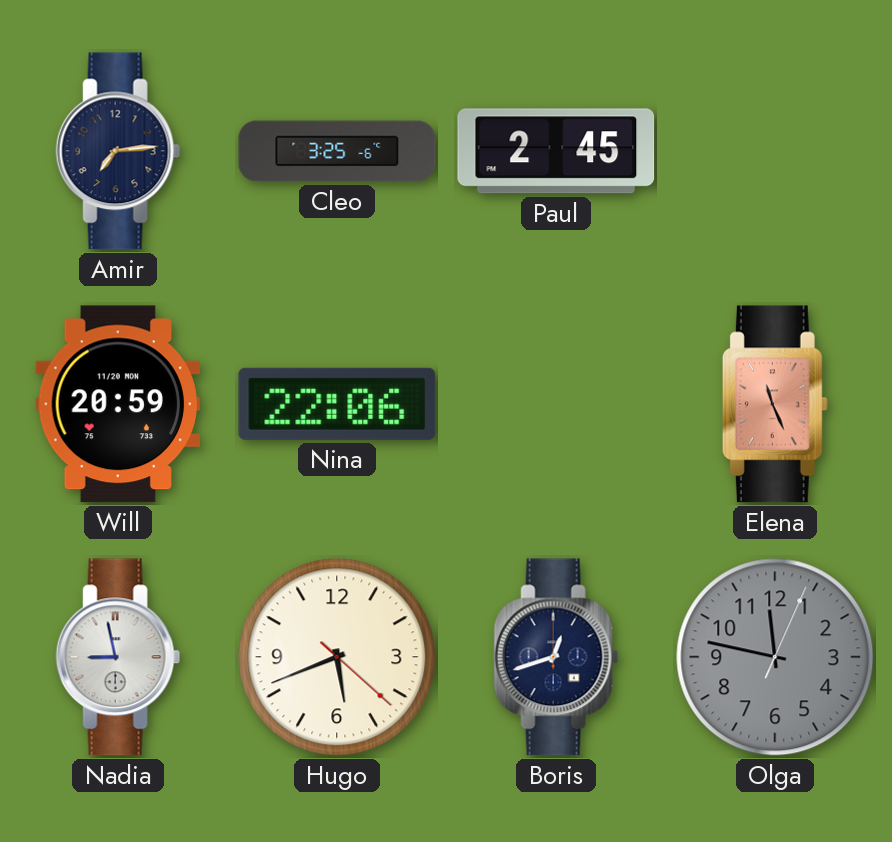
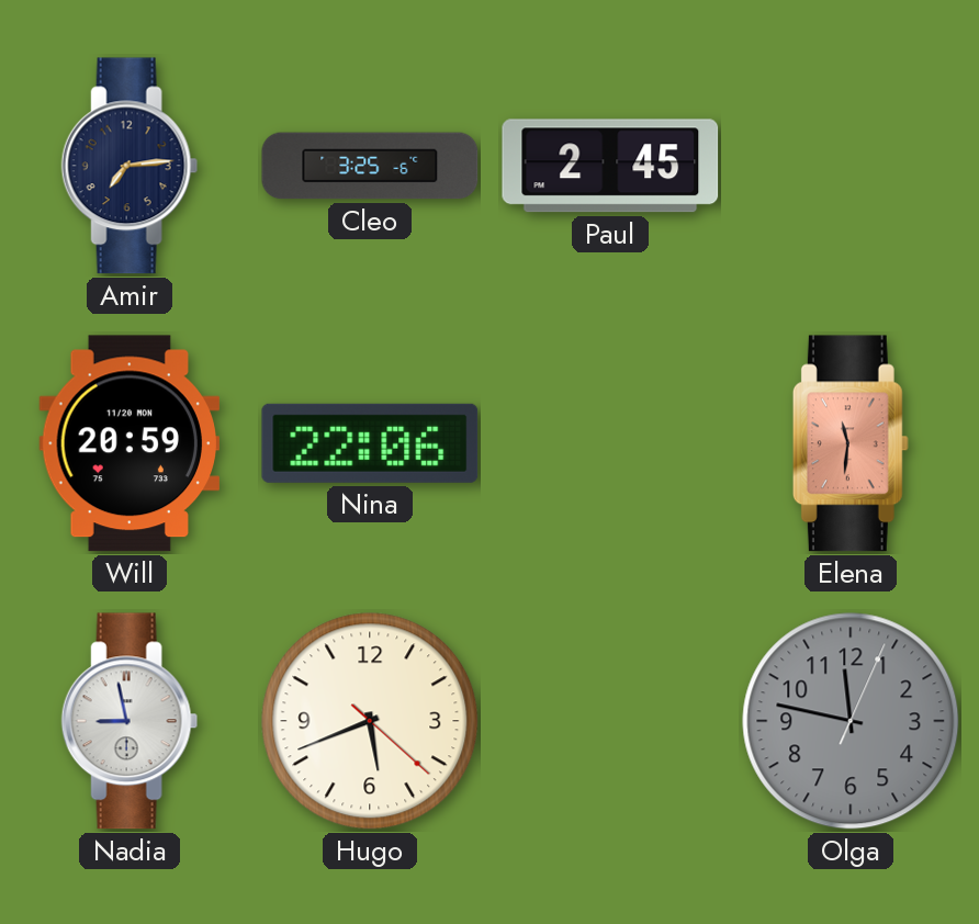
Elena: 11:26 -> 11:31 (851, 443)
Boris: 12:42 -> none (556, 657)
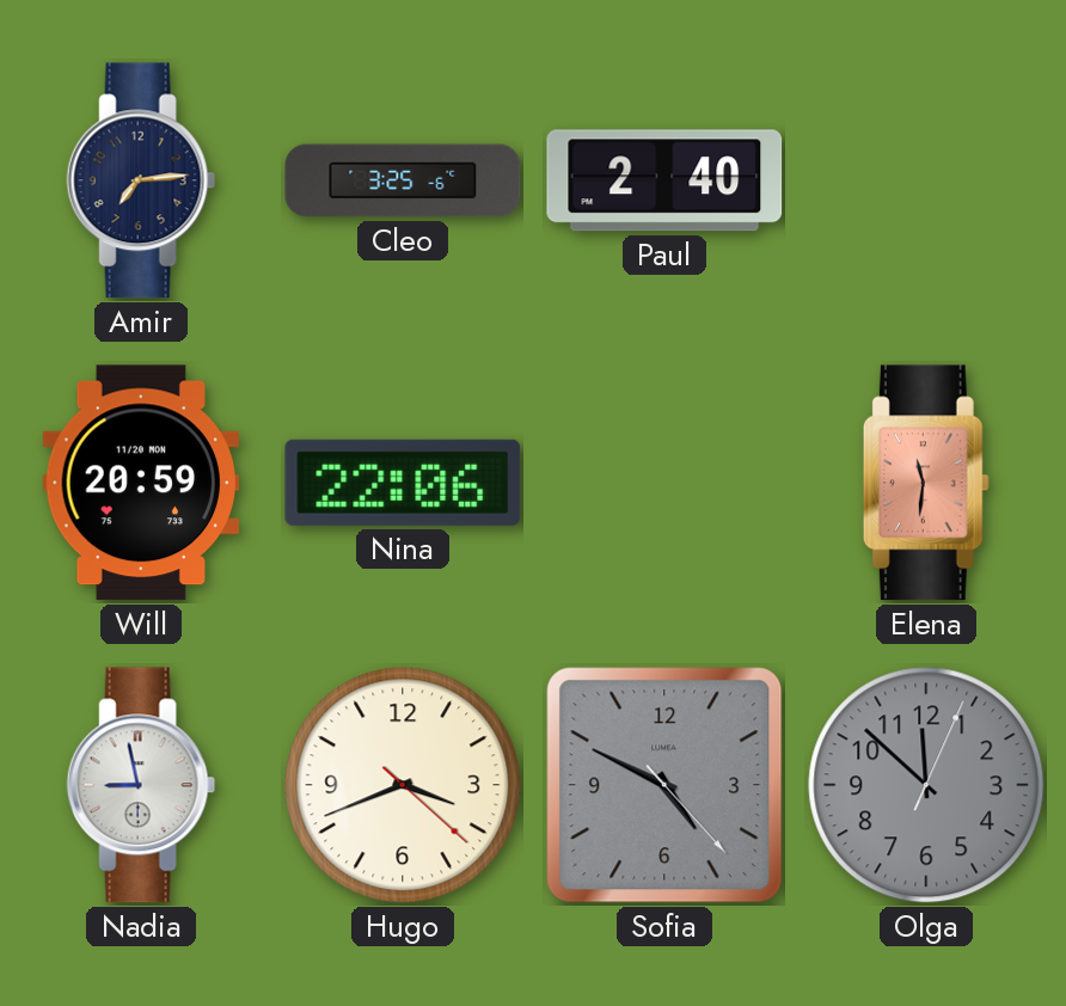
Paul: 2:45 -> 2:40 (664, 180)
Hugo: 5:41 -> 3:41 (403, 785)
Sofia: none -> 4:49 (664, 785)
Olga: 11:47 -> 11:52 (926, 785)
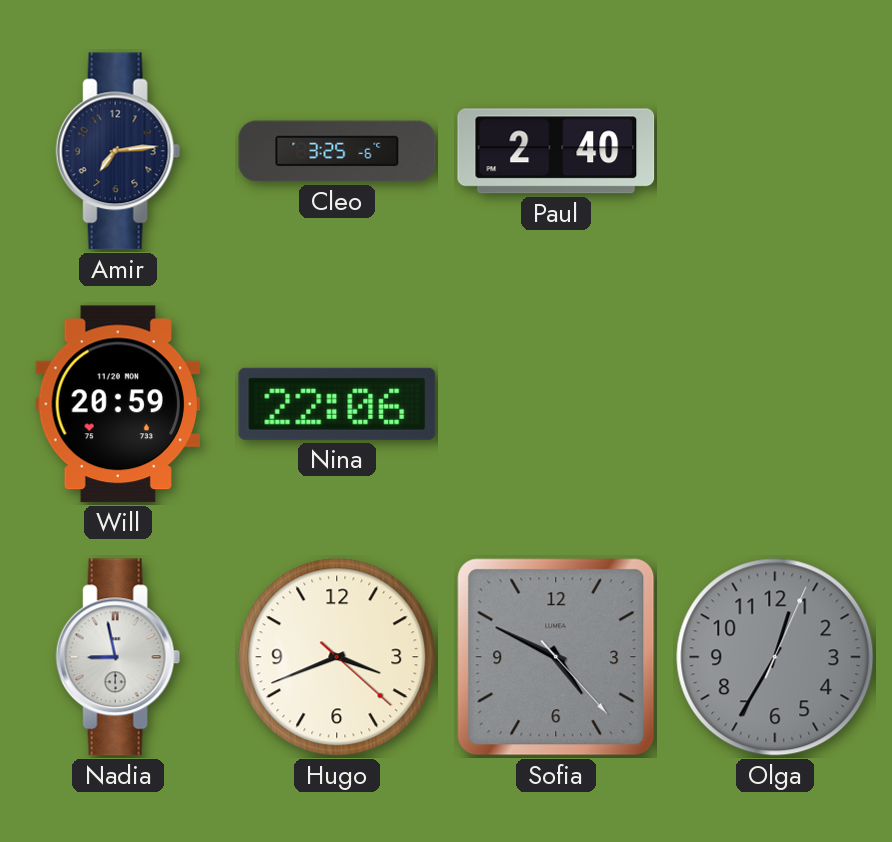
Elena: 11:31 -> none (926, 483)
Olga: 11:52 -> 12:35 (775, 657)
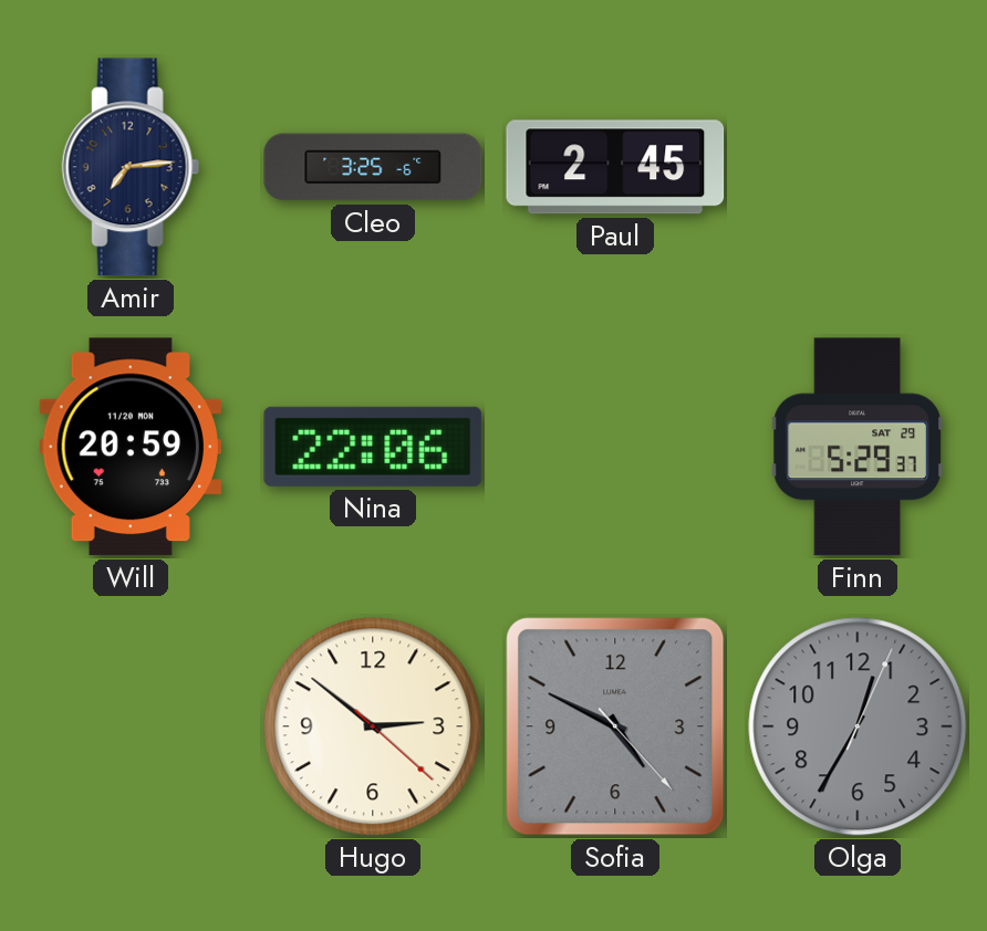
Paul: 2:40 -> 2:45 (615, 167)
Finn: none -> 5:29 (858, 447)
Nadia: 8:58 -> none (118, 657)
Hugo: 3:41 -> 2:51 (373, 726)
